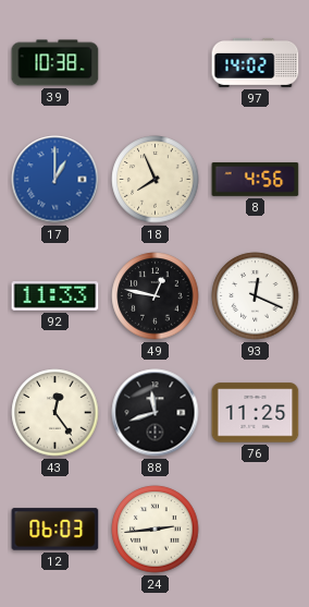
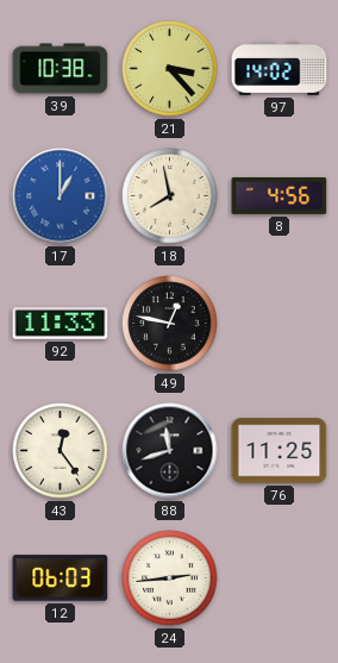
21: none -> 3:23 (170, 69)
18: 7:56 -> 7:58 (170, 196)
93: 12:19 -> none (256, 296)
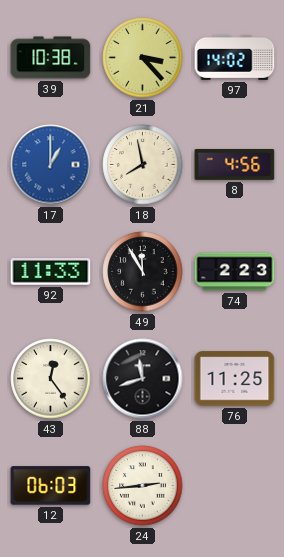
49: 12:47 -> 11:55 (143, 272)
74: none -> 2:23 (235, 272)
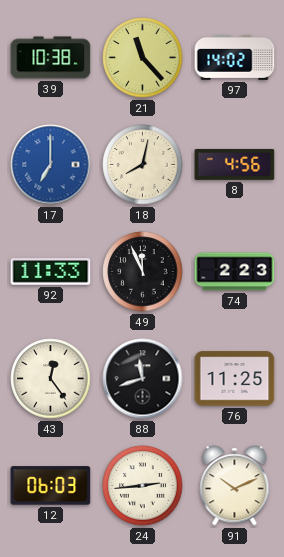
21: 3:23 -> 11:23 (143, 58)
17: 1:00 -> 7:00 (51, 165)
18: 7:58 -> 8:02 (143, 165)
49: 11:55 -> 11:56 (143, 272)
91: none -> 10:11 (235, 486)
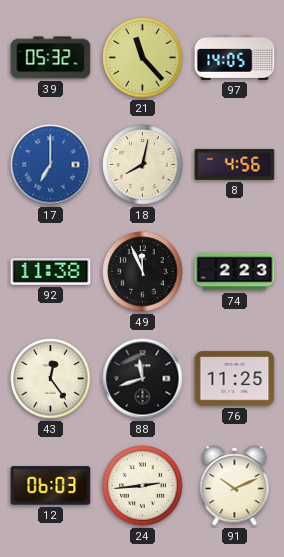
39: 10:38 -> 05:32 (51, 58)
97: 14:02 -> 14:05 (235, 57)
92: 11:33 -> 11:38 (51, 272)
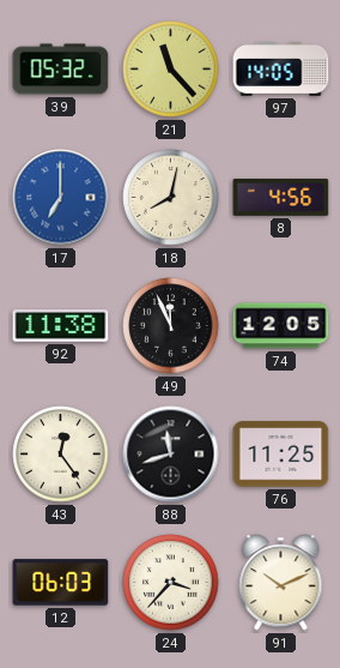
74: 2:23 -> 12:05 (281, 326)
24: 2:44 -> 3:37 (171, 583)
